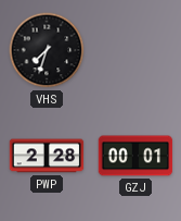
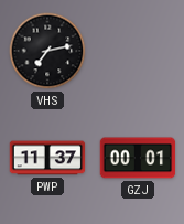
VHS: 7:33 -> 7:13 (47, 51)
PWP: 2:28 -> 11:37 (47, 158)
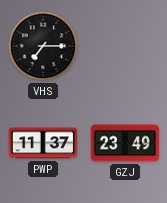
VHS: 7:13 -> 7:15 (43, 46)
GZJ: 00:01 -> 23:49 (125, 143)
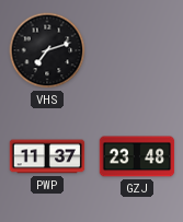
VHS: 7:15 -> 7:12 (47, 50)
GZJ: 23:49 -> 23:48 (137, 156)
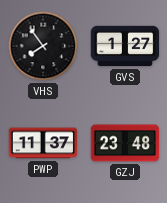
VHS: 7:12 -> 7:54 (43, 46)
GVS: none -> 1:27 (125, 46)
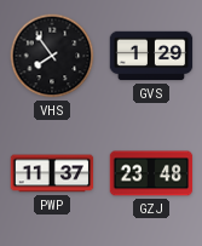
GVS: 1:27 -> 1:29 (151, 56)
